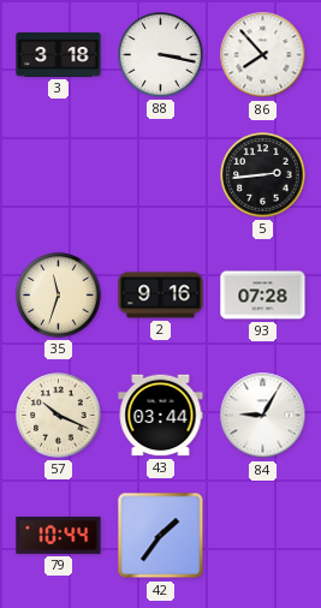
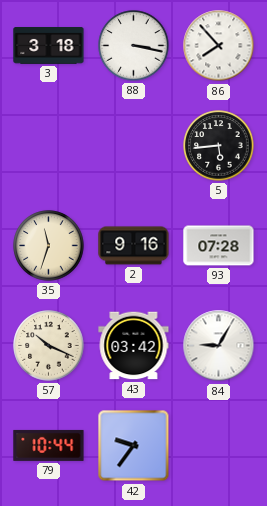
5: 2:44 -> 5:44 (219, 146)
43: 03:44 -> 03:42 (134, 346)
42: 1:36 -> 9:36 (134, 446)
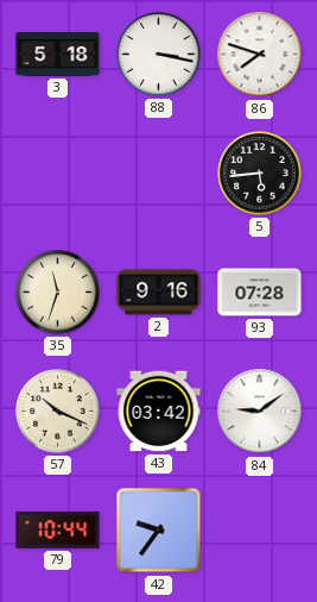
3: 3:18 -> 5:18 (58, 55)
86: 7:53 -> 7:48 (260, 55)
84: 9:05 -> 9:09 (260, 412)
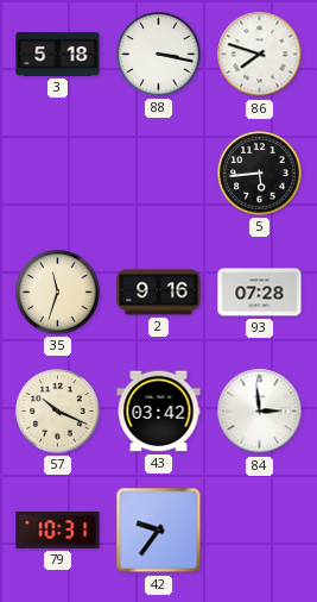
84: 9:09 -> 2:59 (260, 412)
79: 10:44 -> 10:31 (58, 529)
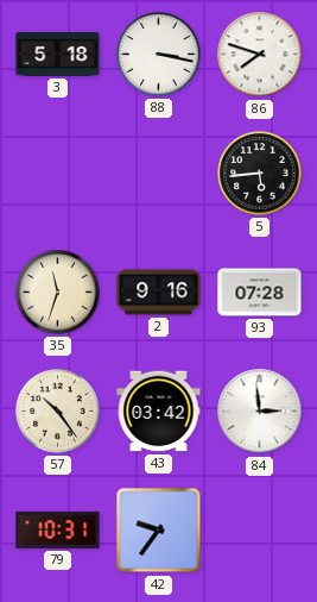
57: 10:19 -> 10:24 (58, 412)
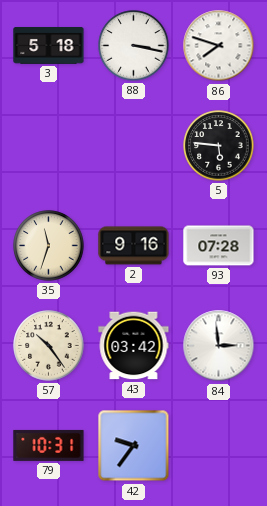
5: 5:44 -> 5:46 (219, 146)
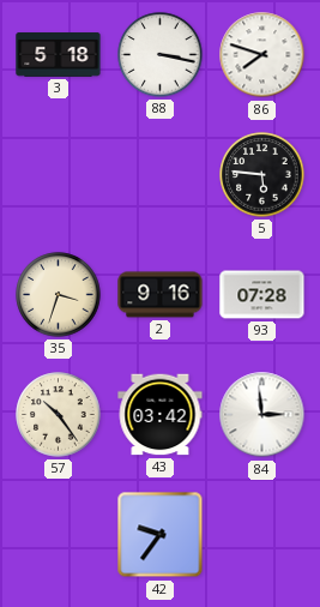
35: 11:33 -> 3:33 (59, 295)
79: 10:31 -> none (49, 445)
